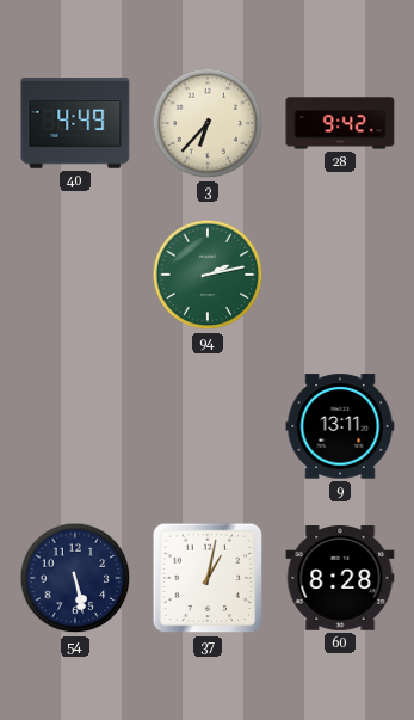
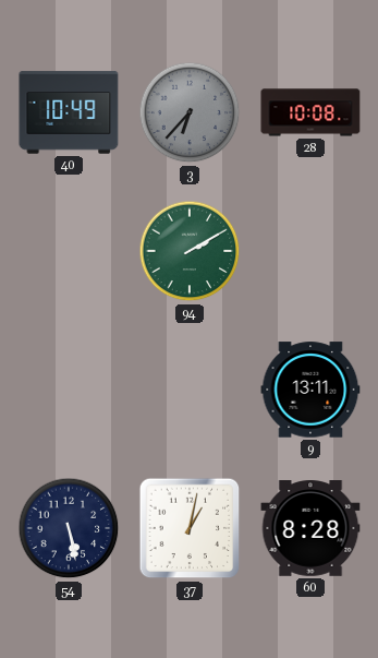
40: 4:49 -> 10:49 (69, 112)
3 dial: cream -> grey (190, 112)
28: 9:42 -> 10:08 (310, 112)
94: 2:13 -> 2:10 (190, 251)
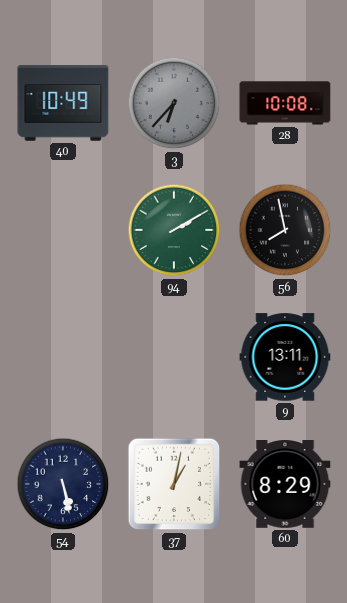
56: none -> 7:58 (285, 230)
60: 8:28 -> 8:29 (285, 484)
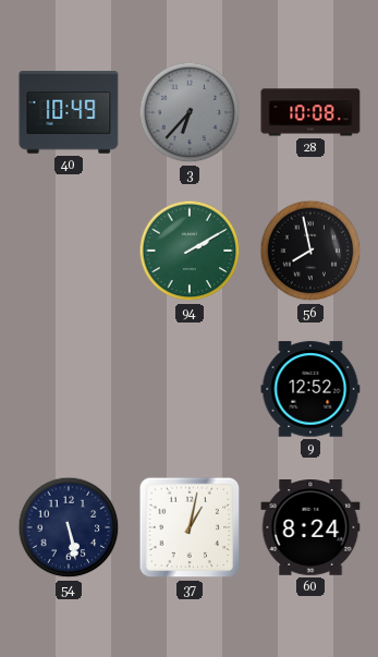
9: 13:11 -> 12:52 (310, 389)
60: 8:29 -> 8:24 (310, 527)
